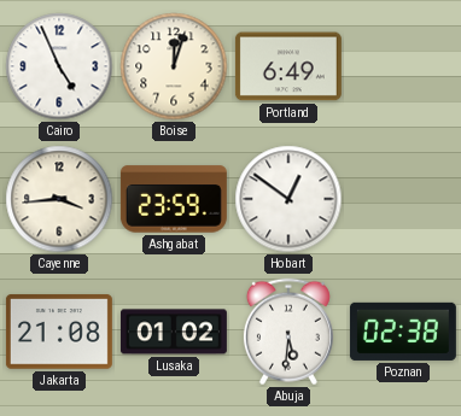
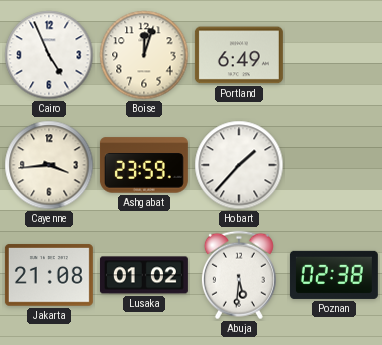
Hobart: 12:51 -> 1:37 (239, 165)
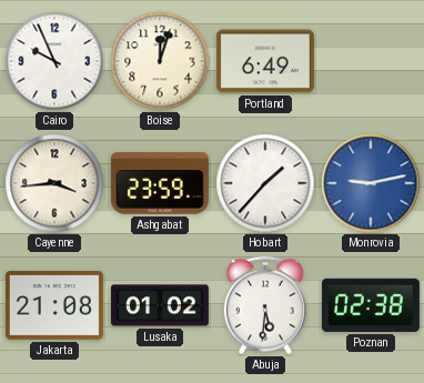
Cairo: 4:56 -> 9:56 (54, 61)
Monrovia: none -> 9:13 (371, 183)
